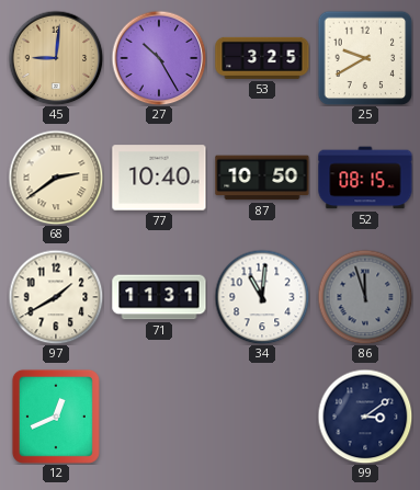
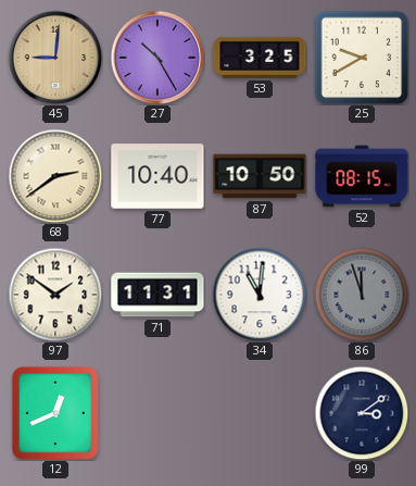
97: 1:40 -> 1:51 (55, 295)
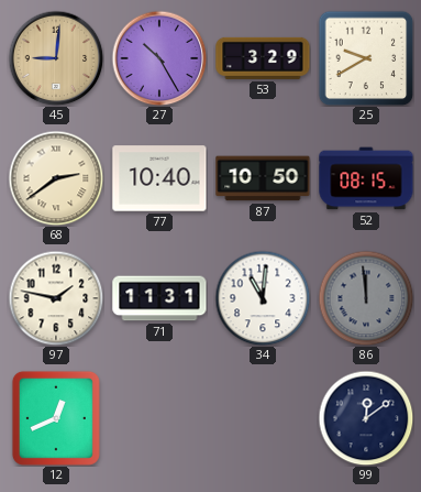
53: 3:25 -> 3:29 (263, 58)
97: 1:51 -> 1:47 (56, 298)
86: 11:57 -> 11:59 (366, 298)
99: 3:09 -> 12:09 (366, 418)
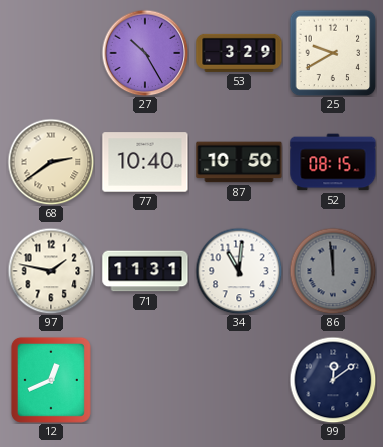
45: 9:01 -> none (56, 58)
